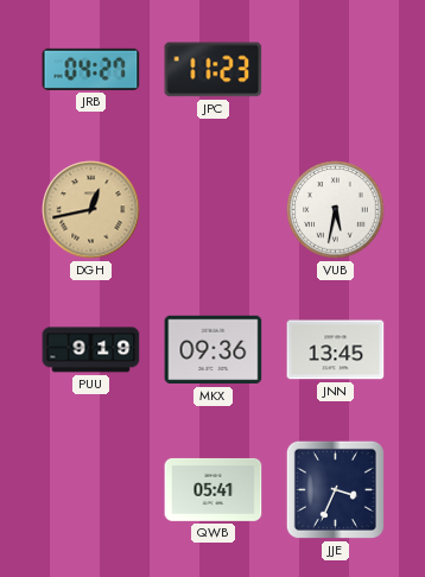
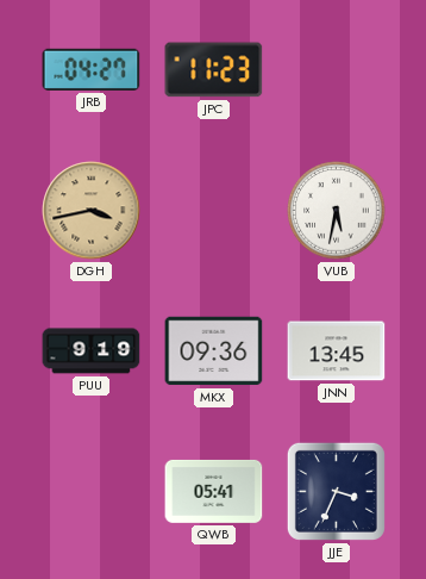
DGH: 12:43 -> 3:43 (92, 211)
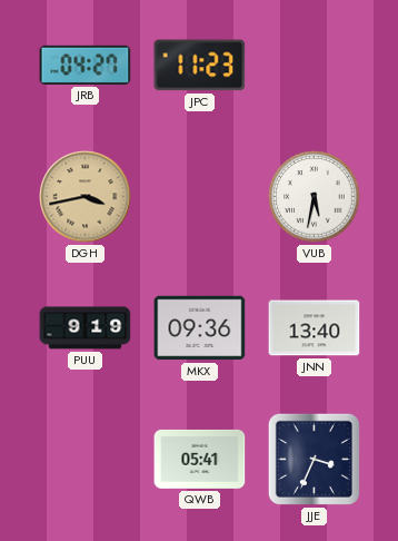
JNN: 13:45 -> 13:40 (315, 328)
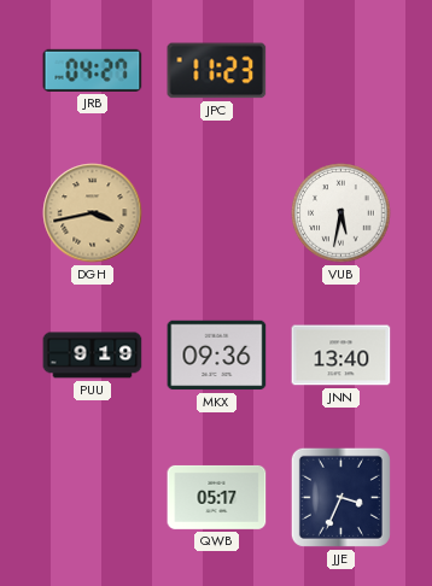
QWB: 05:41 -> 05:17 (217, 497)
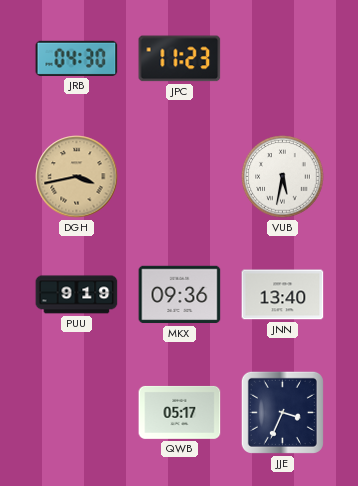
JRB: 04:27 -> 04:30 (77, 58)
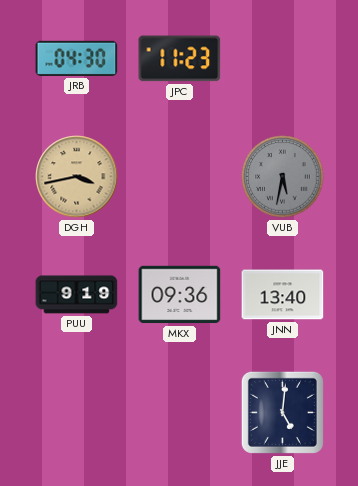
VUB dial: white -> grey (283, 177)
QWB: 05:17 -> none (180, 412)
JJE: 3:34 -> 5:01 (282, 412)
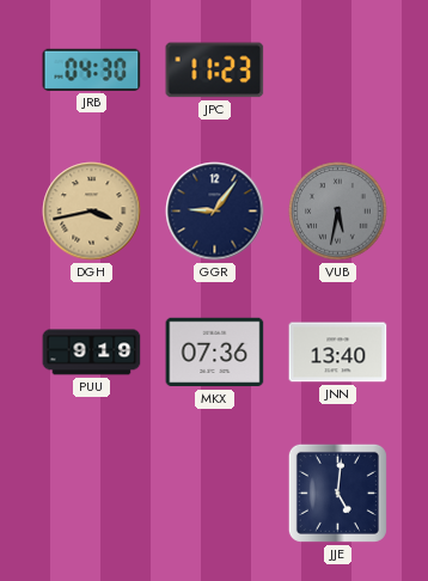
GGR: none -> 9:06 (215, 212)
MKX: 09:36 -> 07:36 (215, 353)
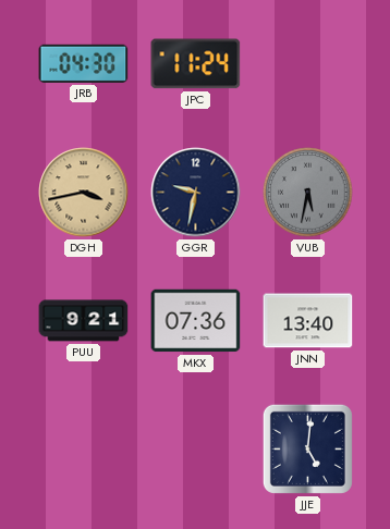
JPC: 11:23 -> 11:24 (196, 64)
GGR: 9:06 -> 9:32 (196, 193)
PUU: 9:19 -> 9:21 (84, 321)
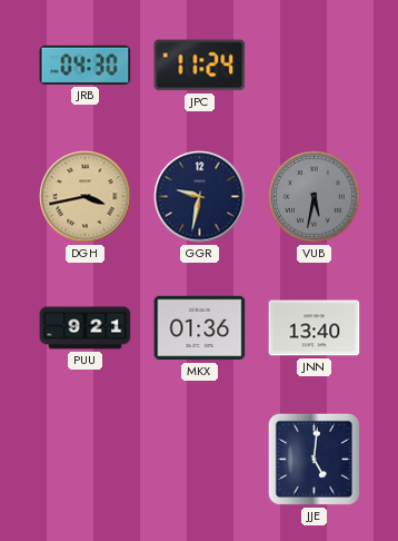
MKX: 07:36 -> 01:36 (200, 328)
